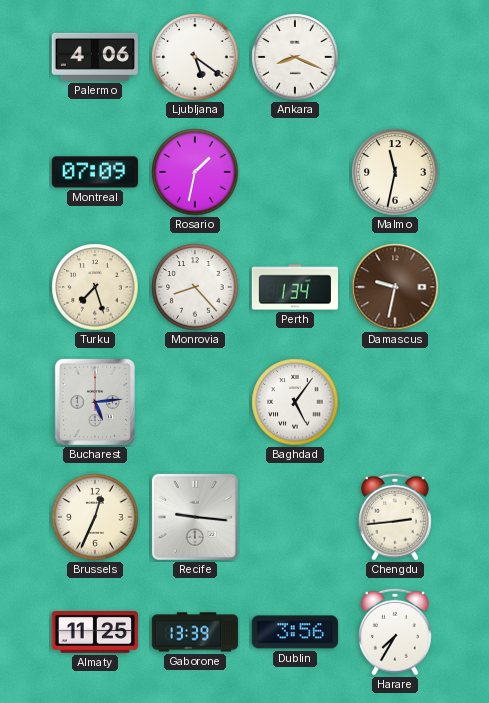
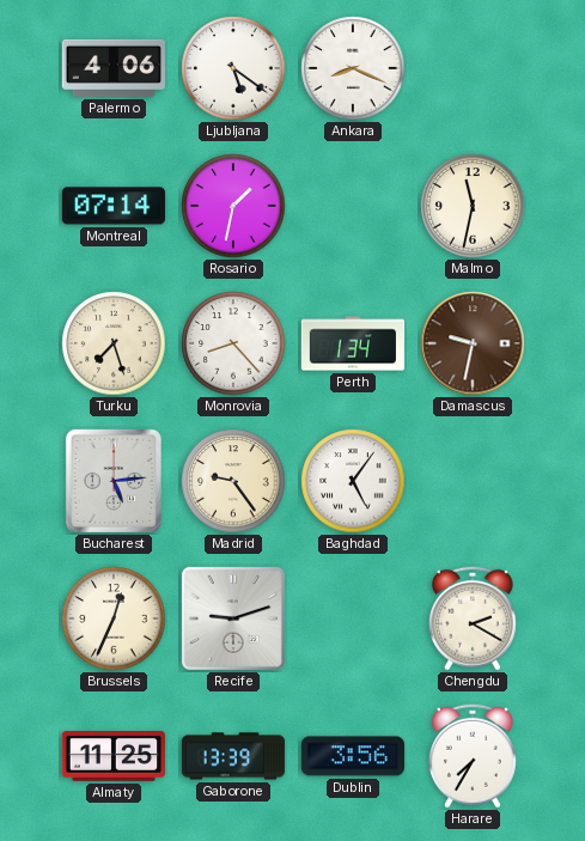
Montreal: 07:09 -> 07:14 (112, 206)
Madrid: none -> 9:24 (233, 481)
Recife: 9:16 -> 9:12 (233, 618)
Chengdu: 2:44 -> 2:20 (473, 618)
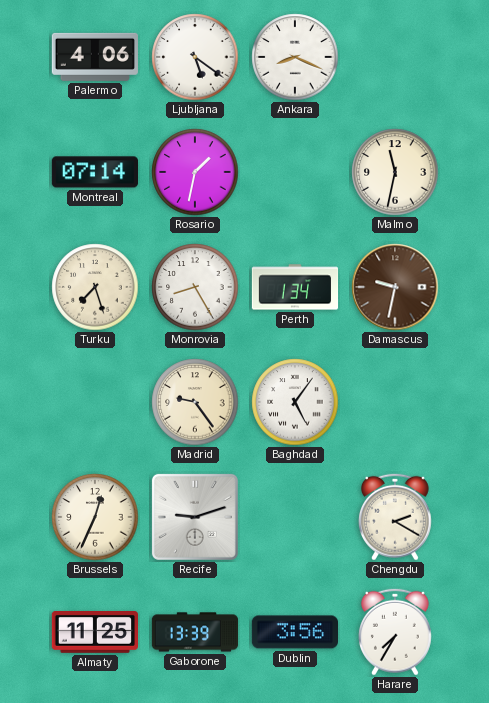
Monrovia: 8:23 -> 8:25 (195, 287)
Bucharest: 5:14 -> none (114, 481)
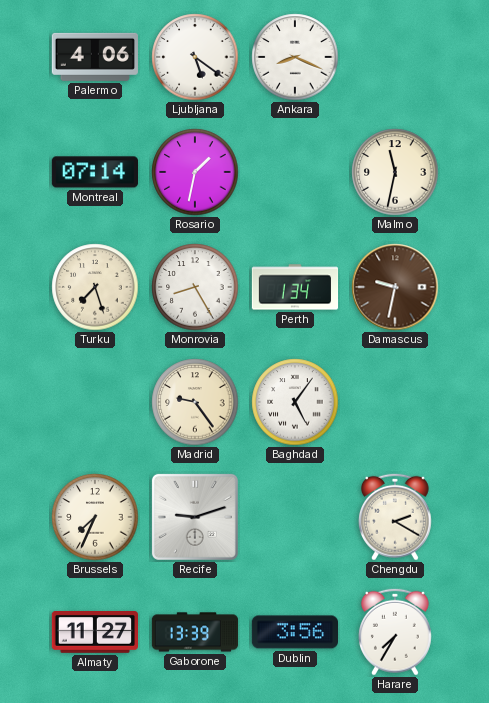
Brussels: 12:34 -> 7:34 (95, 517)
Almaty: 11:25 -> 11:27 (94, 633)
